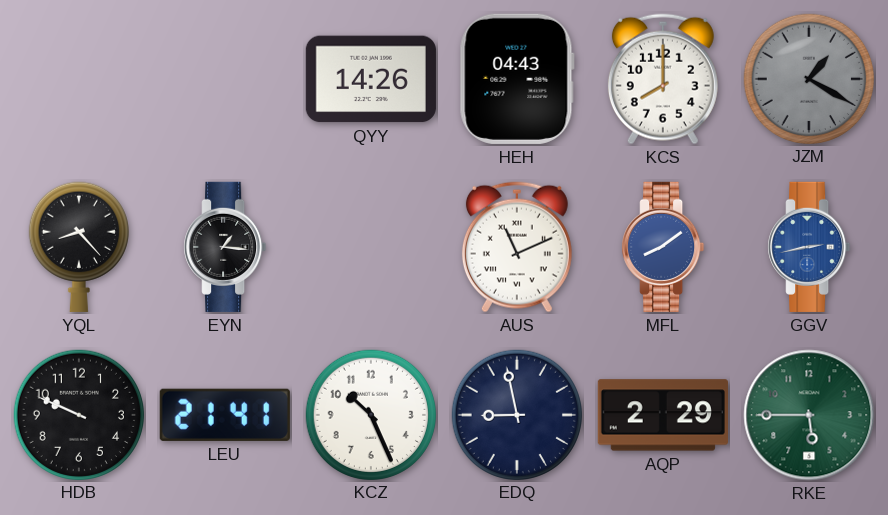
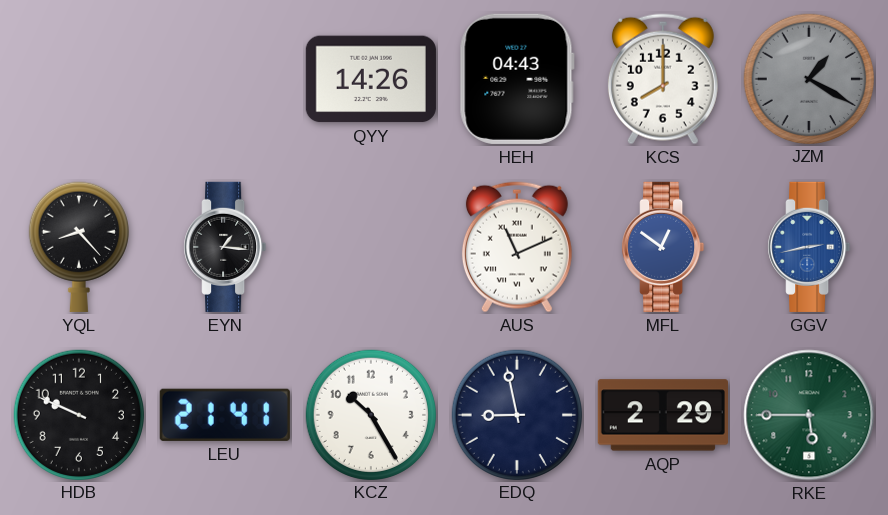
MFL: 8:09 -> 12:51 (663, 247)
KCZ: 10:26 -> 10:25 (370, 414)
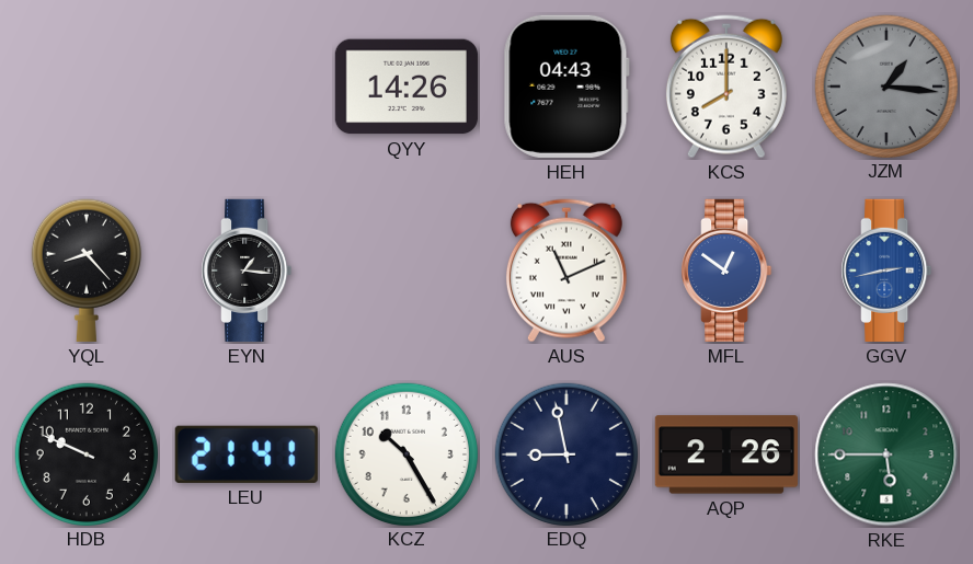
JZM: 1:20 -> 1:16 (885, 85)
AQP: 2:29 -> 2:26 (726, 454)
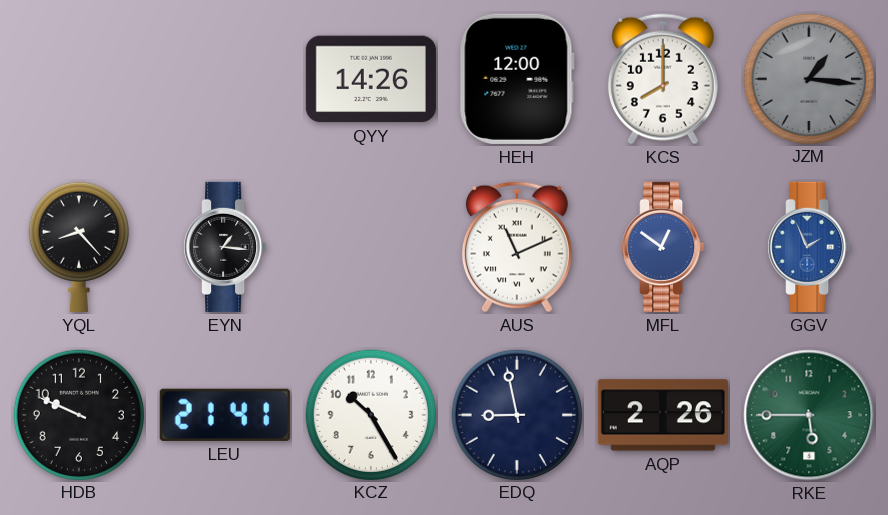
HEH: 04:43 -> 12:00 (517, 79)
GGV: 2:43 -> 1:56 (809, 247)
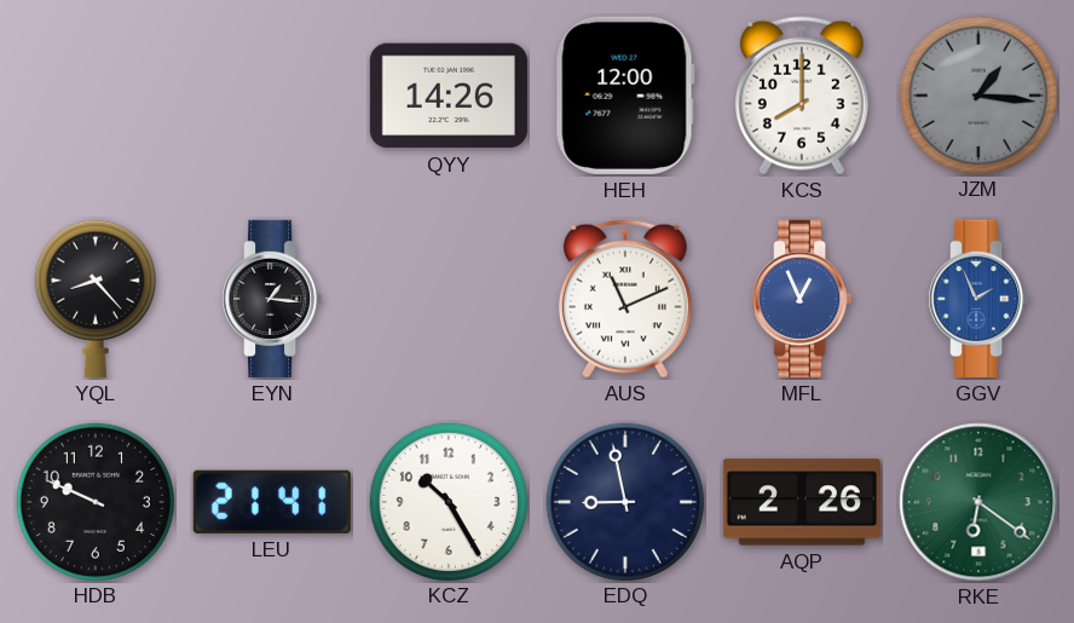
MFL: 12:51 -> 12:56 (802, 299)
RKE: 5:45 -> 6:21 (978, 502)
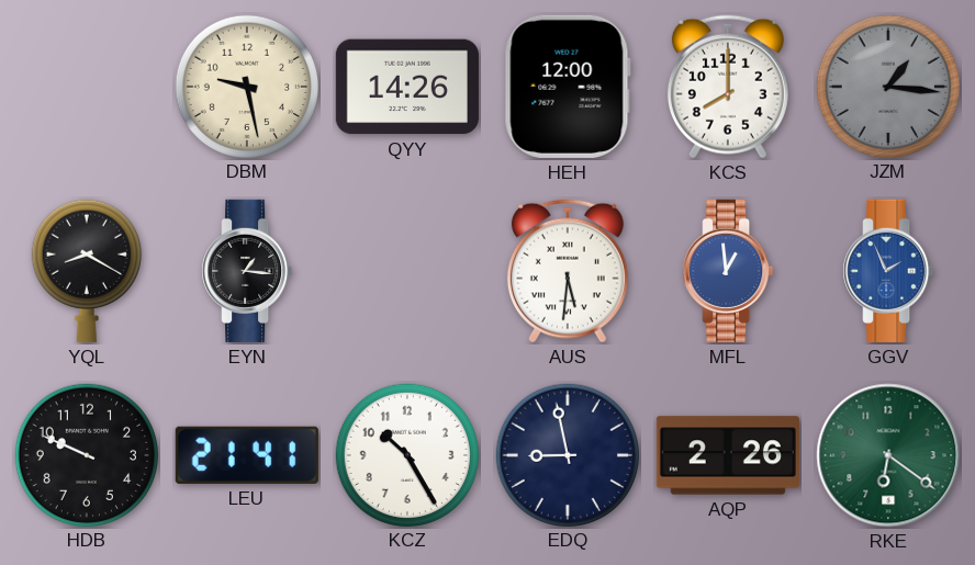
DBM: none -> 9:28 (246, 86)
YQL: 8:23 -> 8:20 (87, 271)
AUS: 11:11 -> 5:31 (568, 271)
MFL: 12:56 -> 12:59 (728, 271)
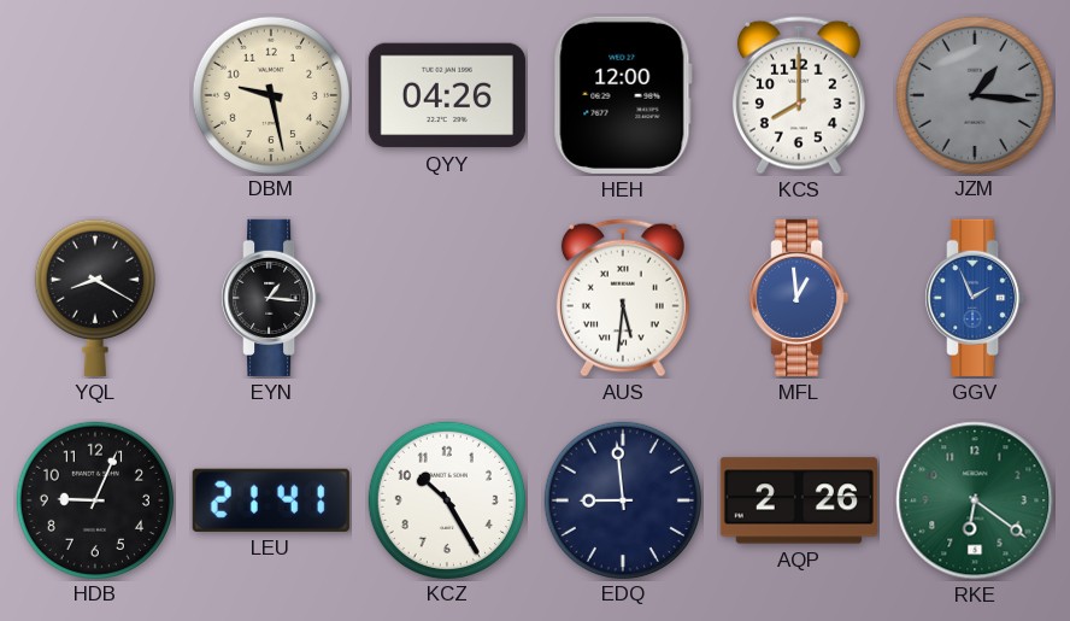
QYY: 14:26 -> 04:26 (447, 95)
HDB: 9:49 -> 9:04 (94, 499)
EDQ: 8:58 -> 8:59 (622, 499)
